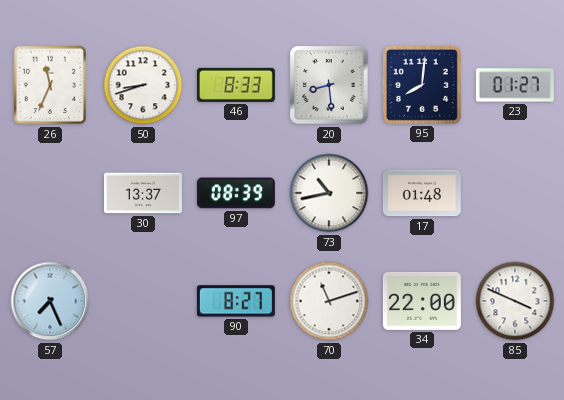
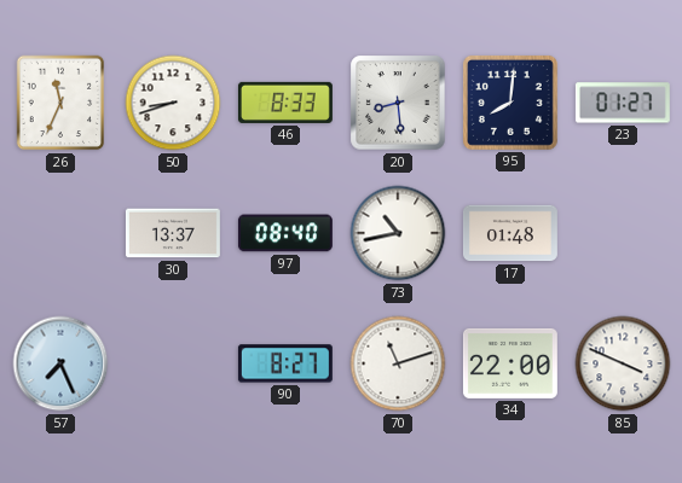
97: 08:39 -> 08:40 (285, 233)
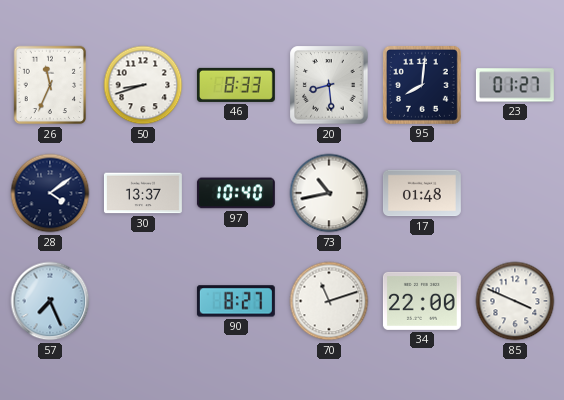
28: none -> 4:09 (50, 193)
97: 08:40 -> 10:40 (236, 193)
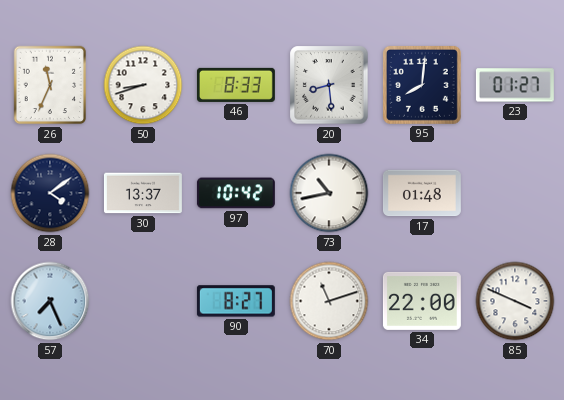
97: 10:40 -> 10:42 (236, 193)
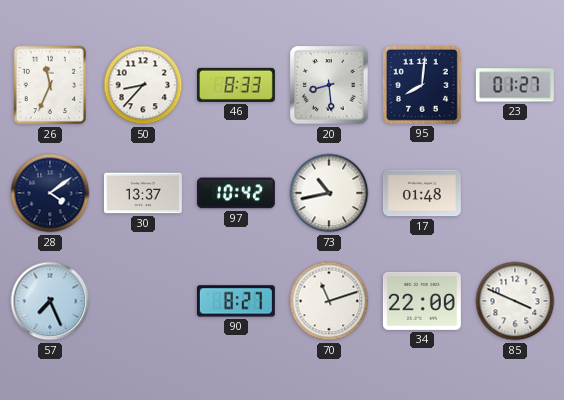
50: 8:42 -> 8:37 (143, 85)
